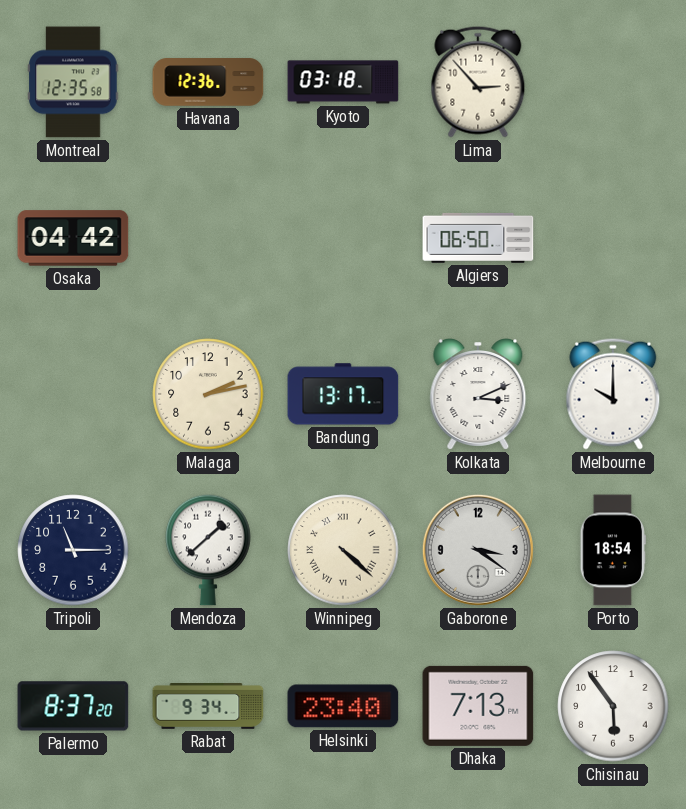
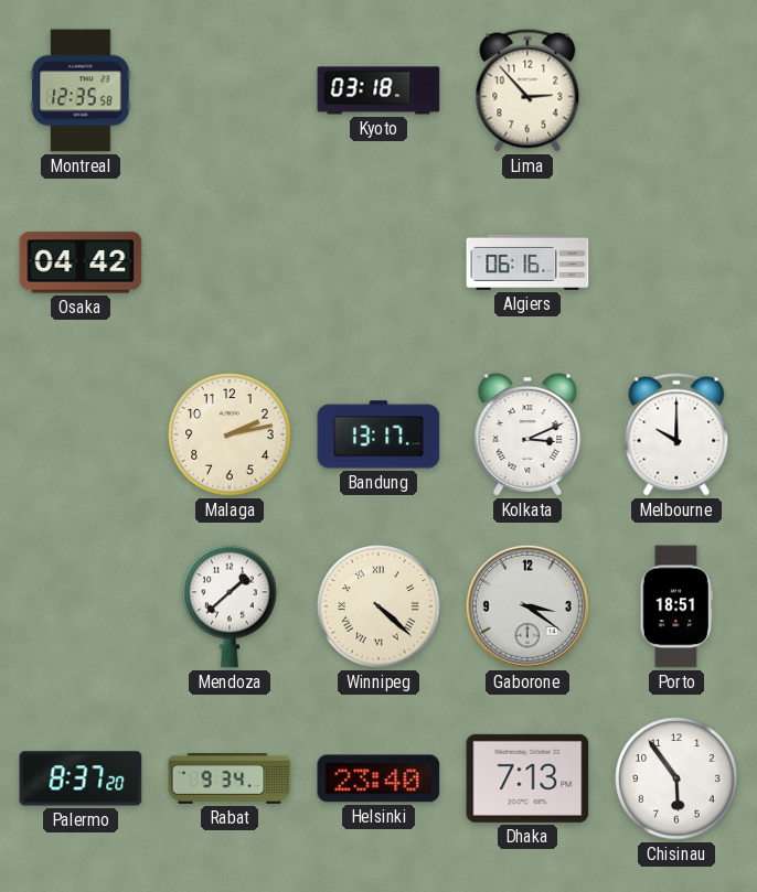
Havana: 12:36 -> none (208, 82)
Algiers: 06:50 -> 06:16 (527, 262)
Tripoli: 11:15 -> none (73, 550)
Porto: 18:54 -> 18:51 (676, 606)
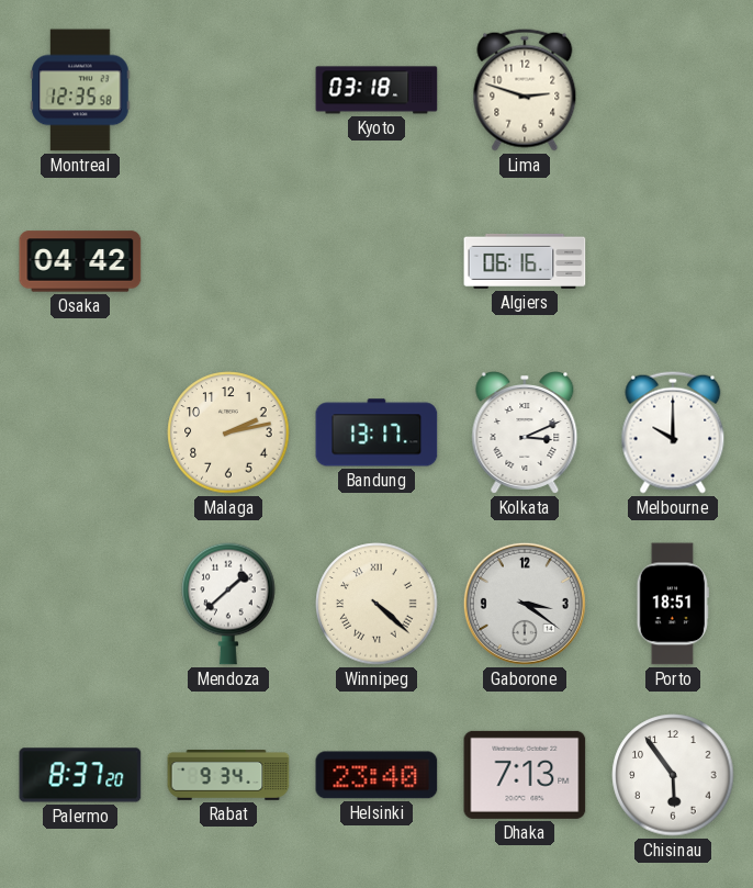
Lima: 2:53 -> 2:48 (525, 90)
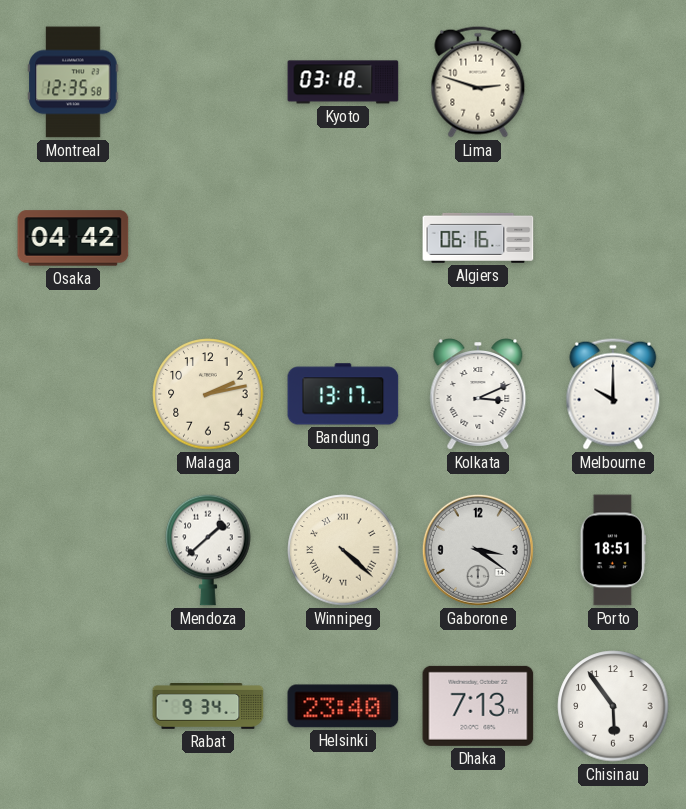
Palermo: 8:37 -> none (80, 775)
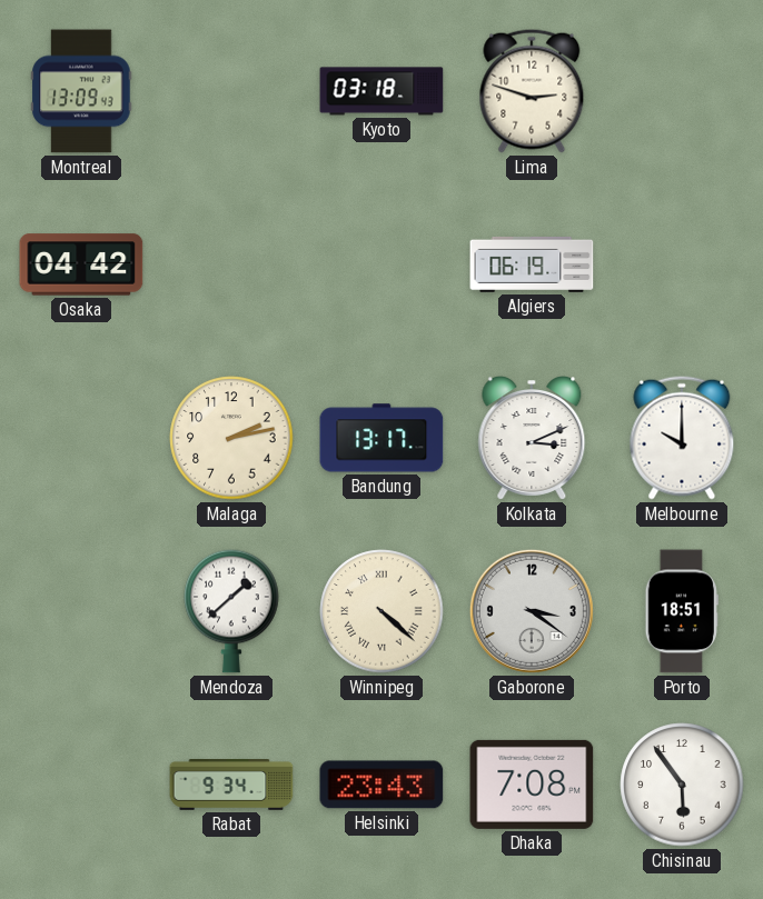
Montreal: 12:35 -> 13:09 (81, 91)
Algiers: 06:16 -> 06:19 (532, 264)
Helsinki: 23:40 -> 23:43 (381, 785)
Dhaka: 7:13 -> 7:08 (532, 785)
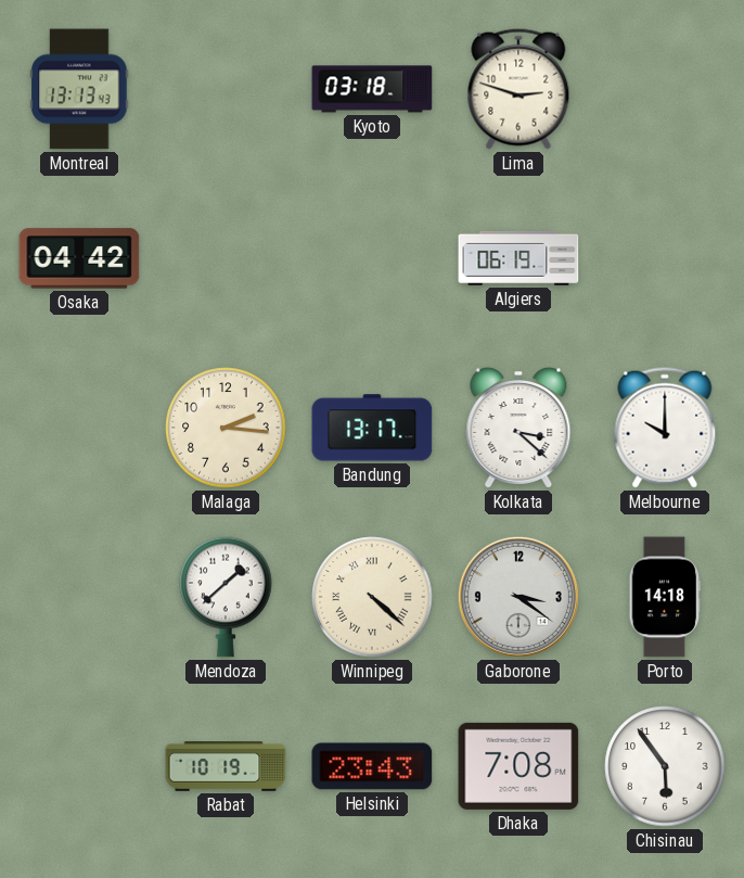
Montreal: 13:09 -> 13:13 (79, 89)
Malaga: 2:13 -> 2:16 (226, 428)
Kolkata: 3:11 -> 3:22 (518, 428)
Porto: 18:51 -> 14:18 (665, 597)
Rabat: 9:34 -> 10:19 (226, 767)
